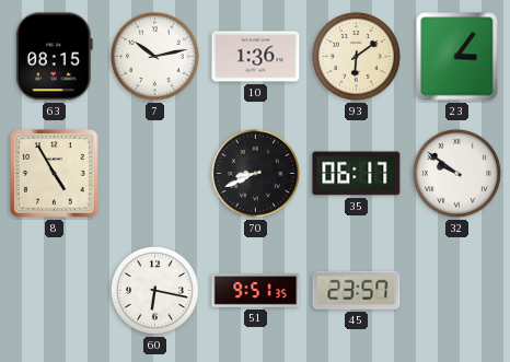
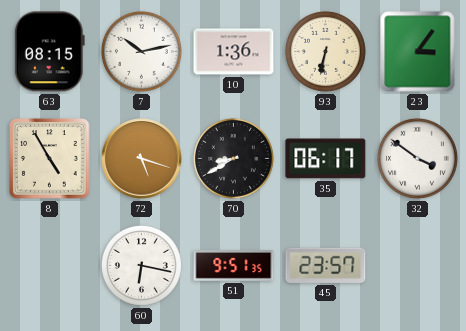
93: 6:09 -> 6:32 (325, 51)
72: none -> 5:18 (142, 159)
70: 8:41 -> 8:40 (233, 158)
32: 9:51 -> 3:51 (417, 158)
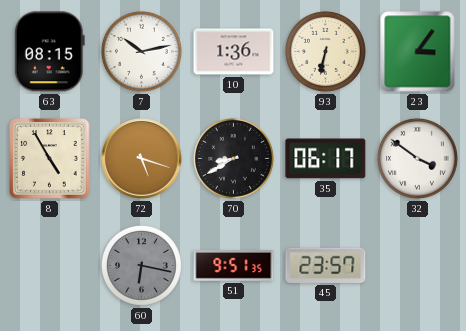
60 dial: white -> grey (141, 265)
